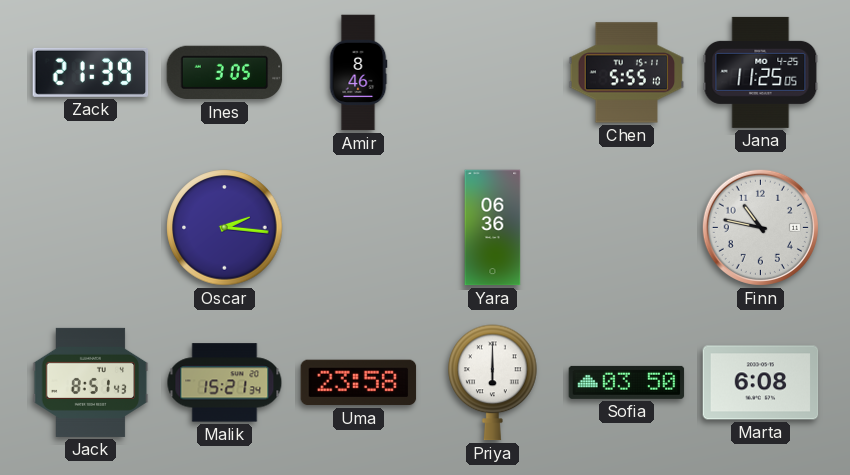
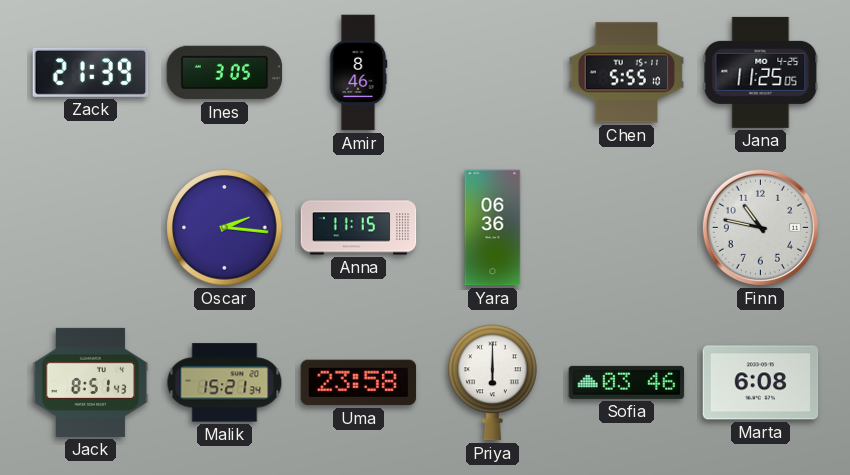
Anna: none -> 11:15 (359, 228)
Sofia: 03:50 -> 03:46 (627, 382)
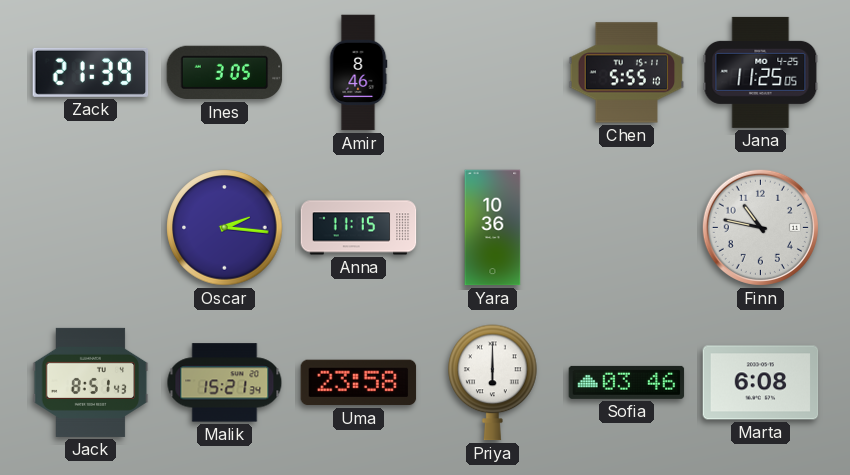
Yara: 06:36 -> 10:36 (493, 228)
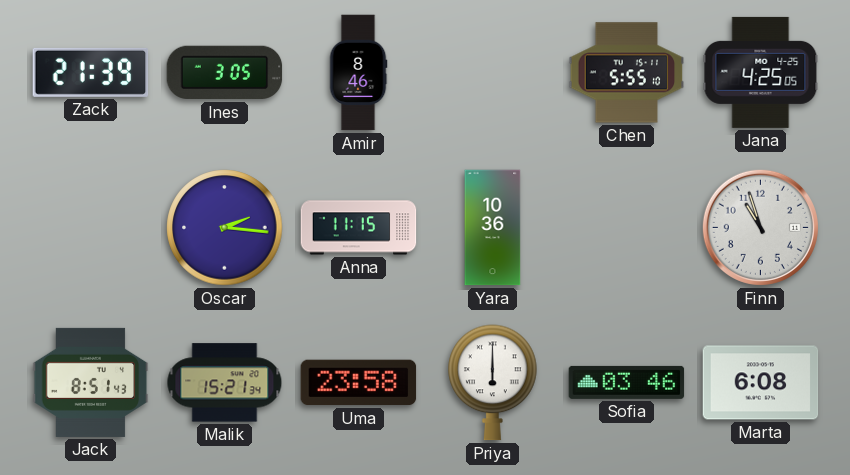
Jana: 11:25 -> 4:25 (761, 72)
Finn: 10:47 -> 10:57 (760, 227)
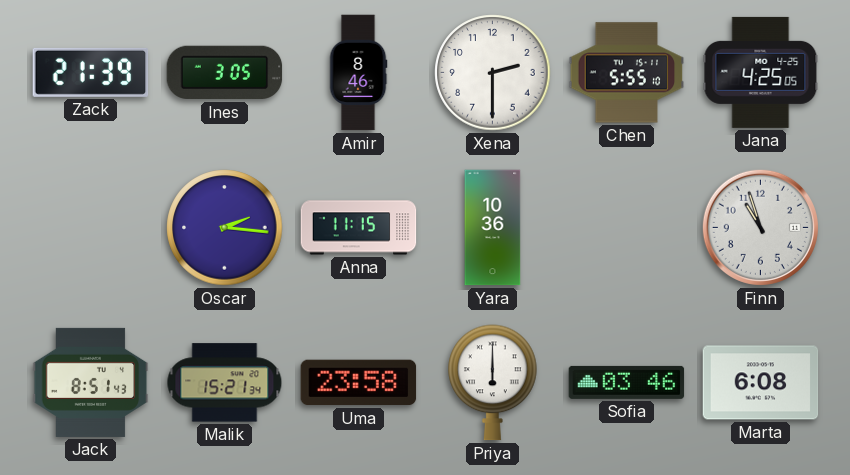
Xena: none -> 2:30 (493, 73)
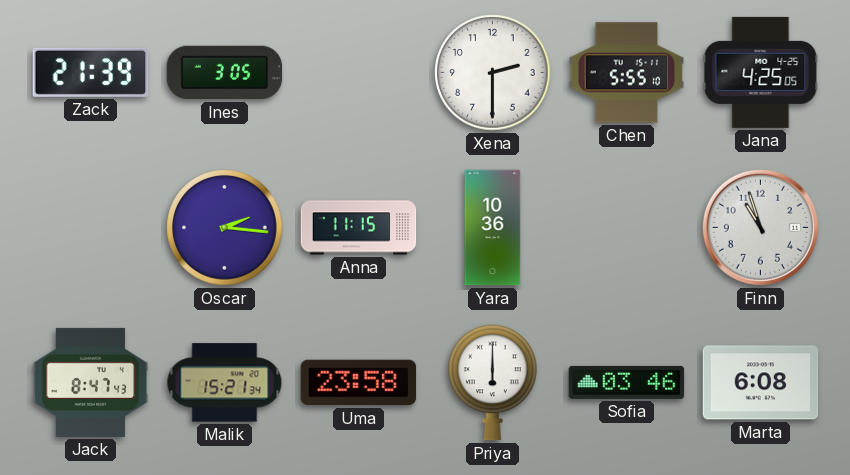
Amir: 8:46 -> none (358, 73)
Jack: 8:51 -> 8:47 (91, 382)
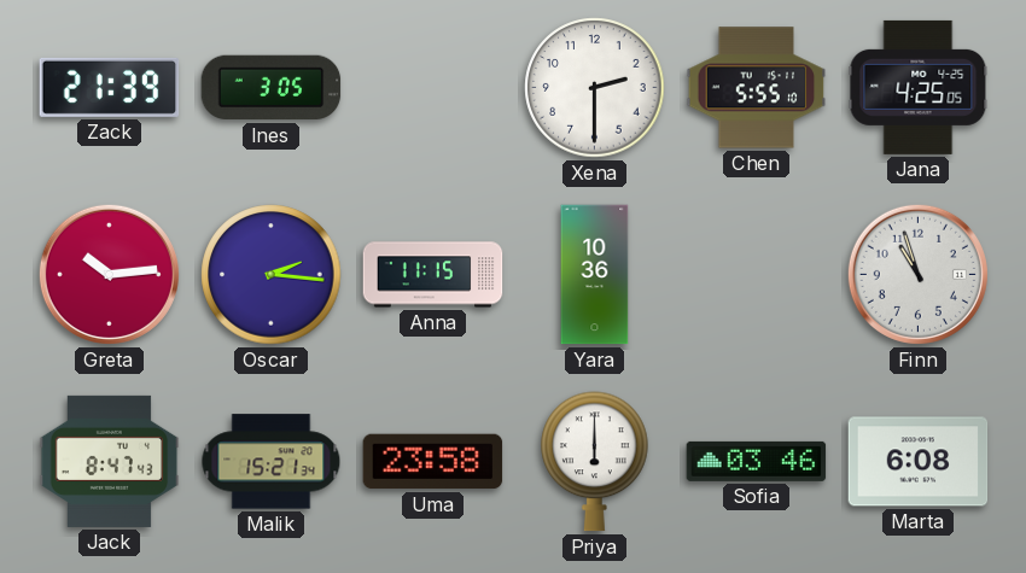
Greta: none -> 10:14 (109, 274)
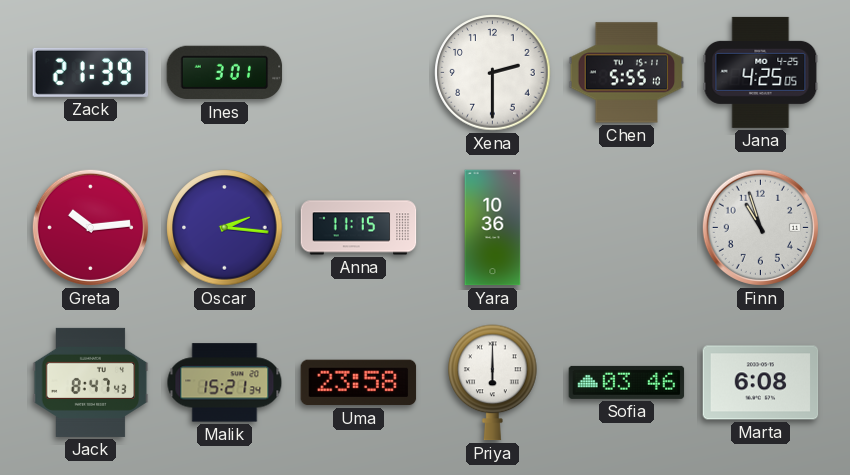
Ines: 3:05 -> 3:01 (225, 73)
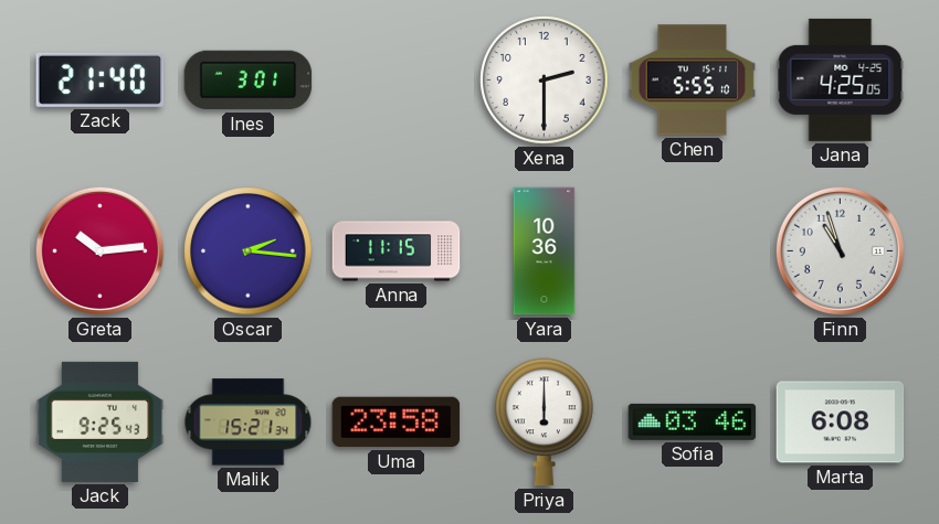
Zack: 21:39 -> 21:40 (101, 79)
Jack: 8:47 -> 9:25 (101, 421)
